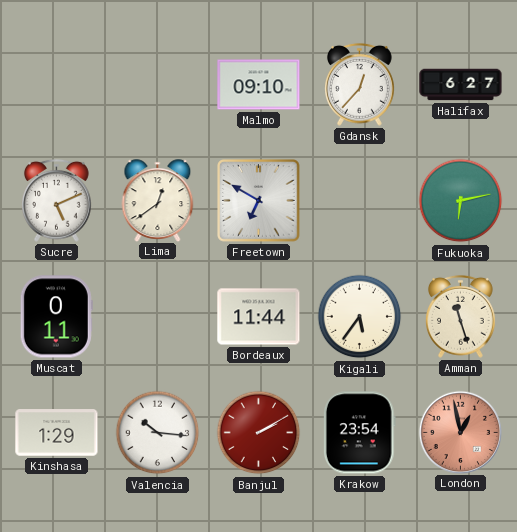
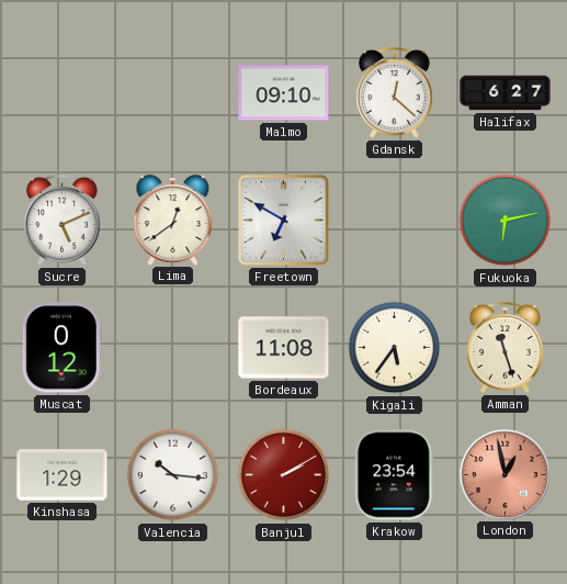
Gdansk: 12:37 -> 12:22 (395, 92)
Muscat: 0:11 -> 0:12 (61, 348)
Bordeaux: 11:44 -> 11:08 (284, 348)
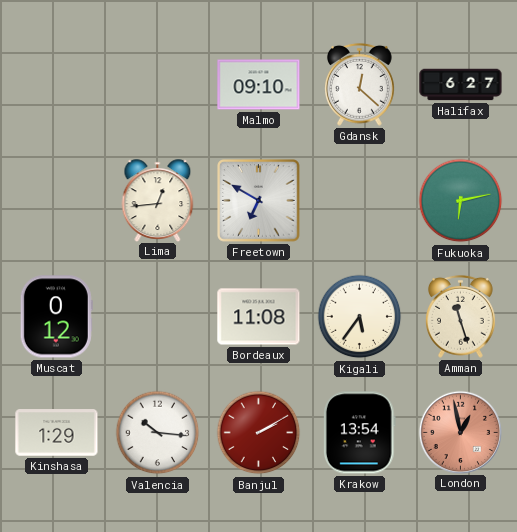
Sucre: 5:11 -> none (63, 220)
Lima: 12:39 -> 12:44 (158, 200)
Krakow: 23:54 -> 13:54 (359, 433)
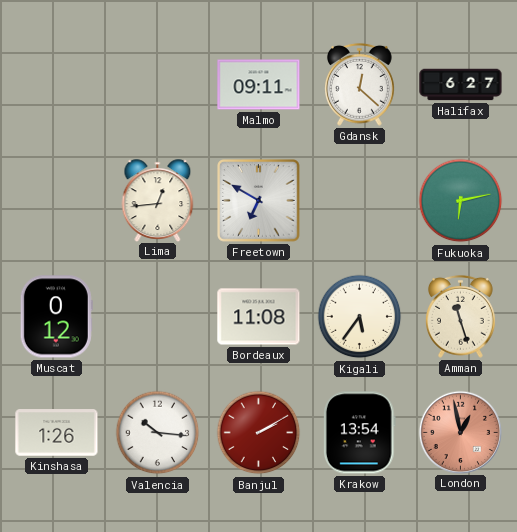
Malmo: 09:10 -> 09:11 (259, 85)
Kinshasa: 1:29 -> 1:26 (57, 433)
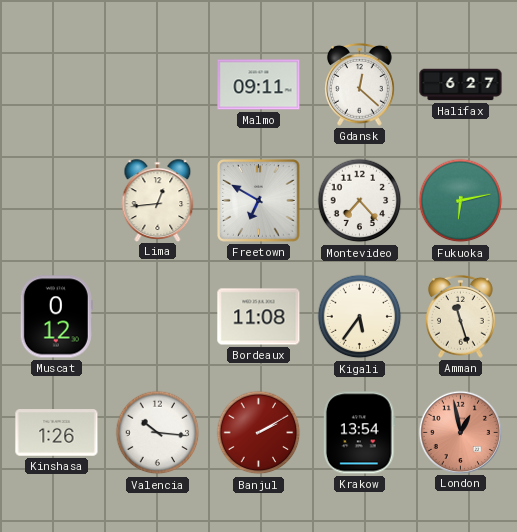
Montevideo: none -> 7:23 (360, 201)
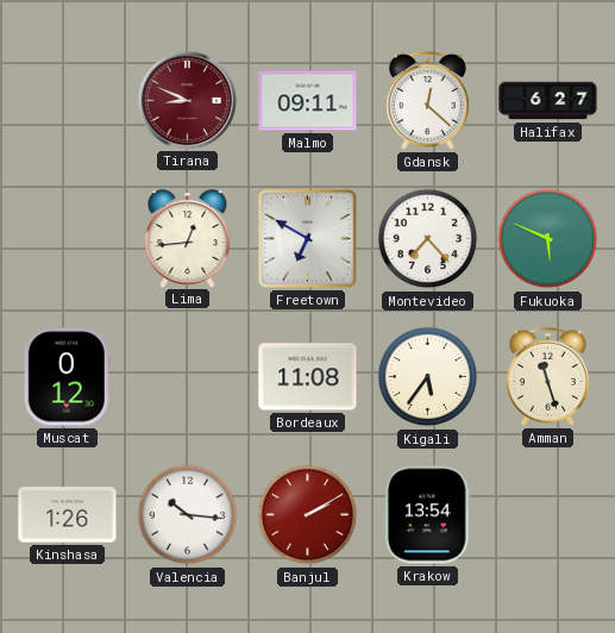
Tirana: none -> 8:49 (187, 100)
Fukuoka: 6:13 -> 5:49 (548, 239)
London: 12:58 -> none (460, 432)
